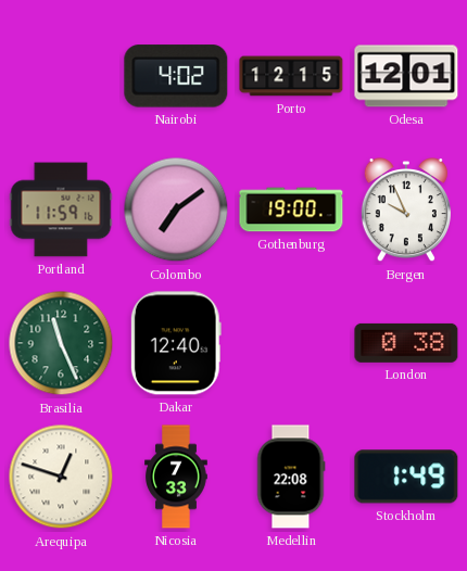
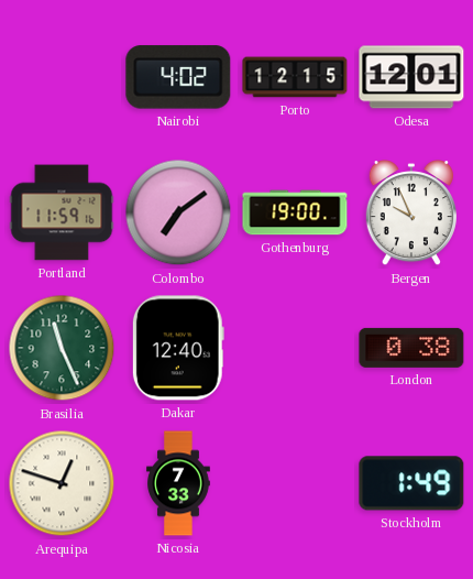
Medellin: 22:08 -> none (291, 477)
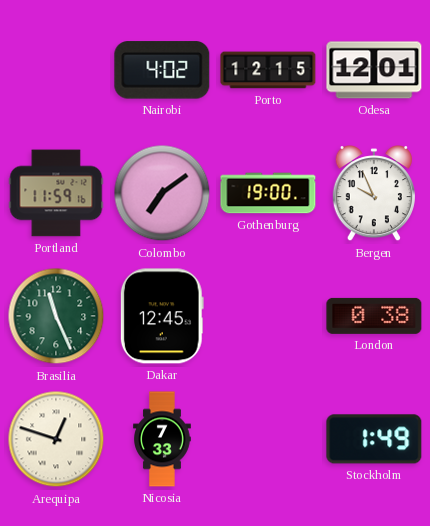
Dakar: 12:40 -> 12:45 (162, 316)
